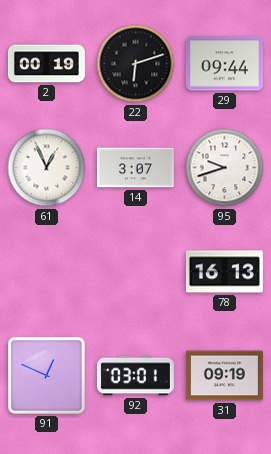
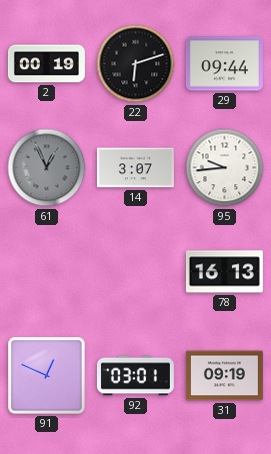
61 dial: white -> grey (47, 168)
95: 9:42 -> 9:44 (225, 168)
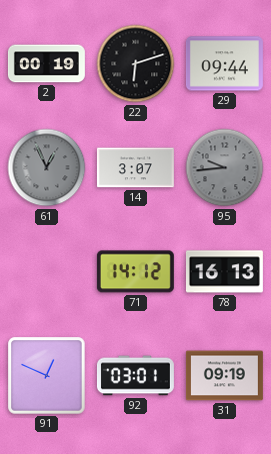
95 dial: white -> grey (225, 168)
71: none -> 14:12 (135, 272)
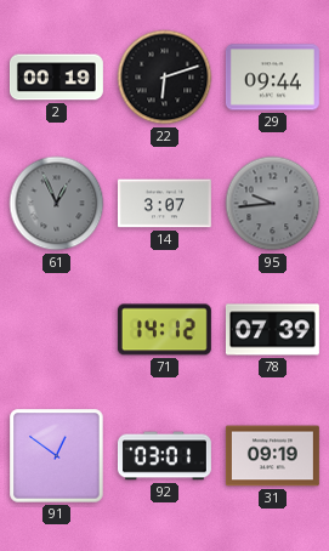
78: 16:13 -> 07:39 (272, 330)
91: 12:49 -> 12:51 (57, 456)
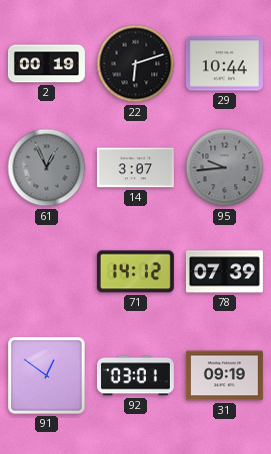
29: 09:44 -> 10:44 (224, 64)
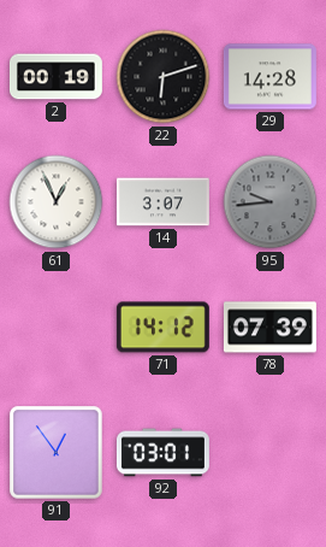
29: 10:44 -> 14:28 (269, 77)
61 dial: grey -> white (57, 202)
91: 12:51 -> 12:54 (57, 453)
31: 09:19 -> none (224, 376)
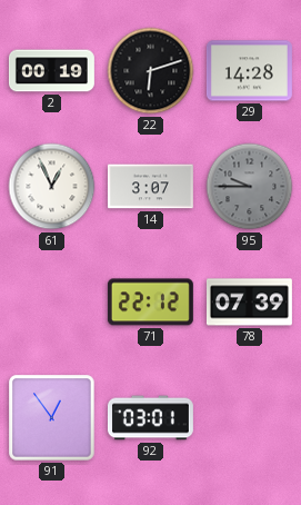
95: 9:44 -> 9:45 (250, 187)
71: 14:12 -> 22:12 (150, 303)
